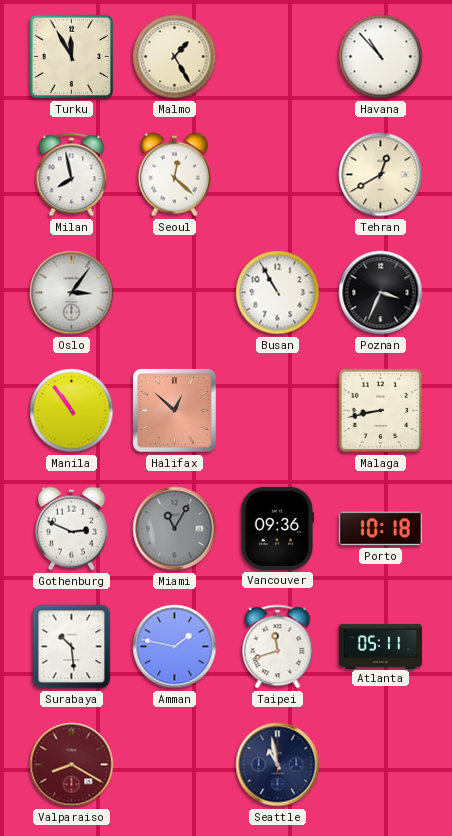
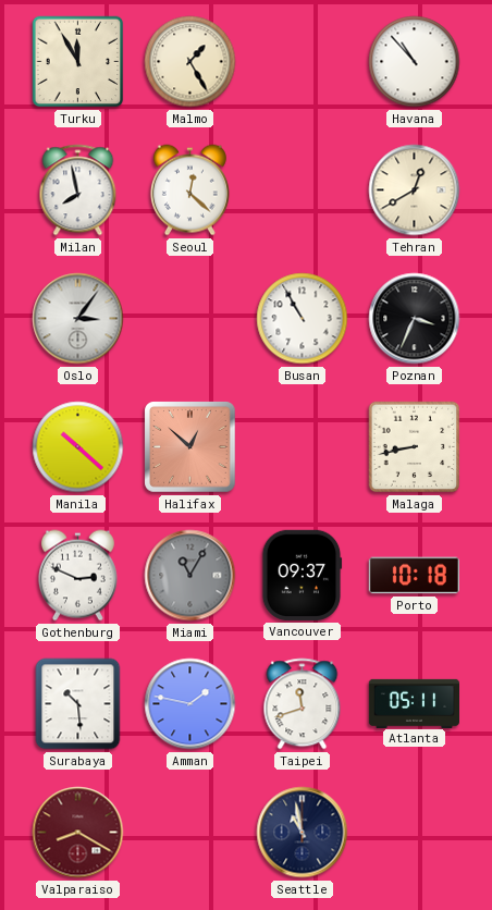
Manila: 10:54 -> 10:22 (78, 447)
Vancouver: 09:36 -> 09:37 (302, 575)
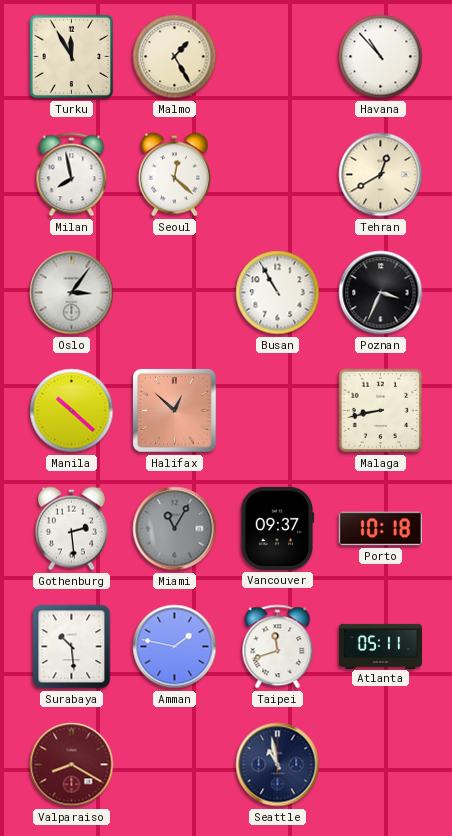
Gothenburg: 2:49 -> 2:29 (71, 529)
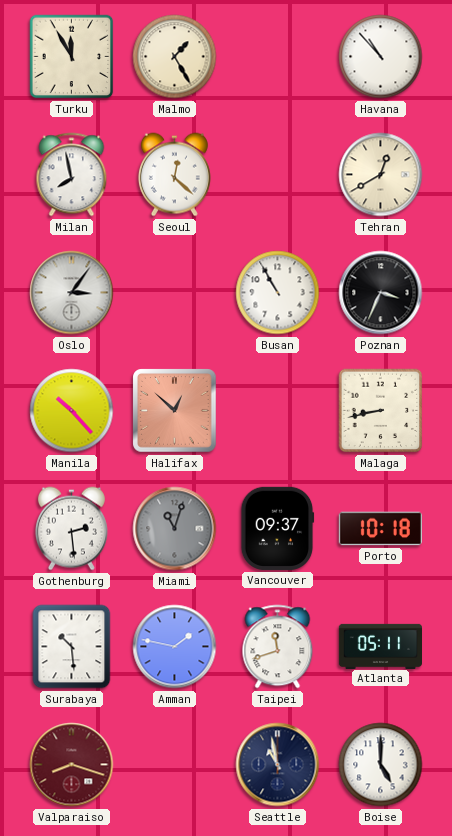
Manila: 10:22 -> 10:23 (72, 411)
Miami: 11:05 -> 11:03 (175, 529)
Valparaiso: 8:20 -> 8:18 (72, 765)
Boise: none -> 5:00 (381, 765)
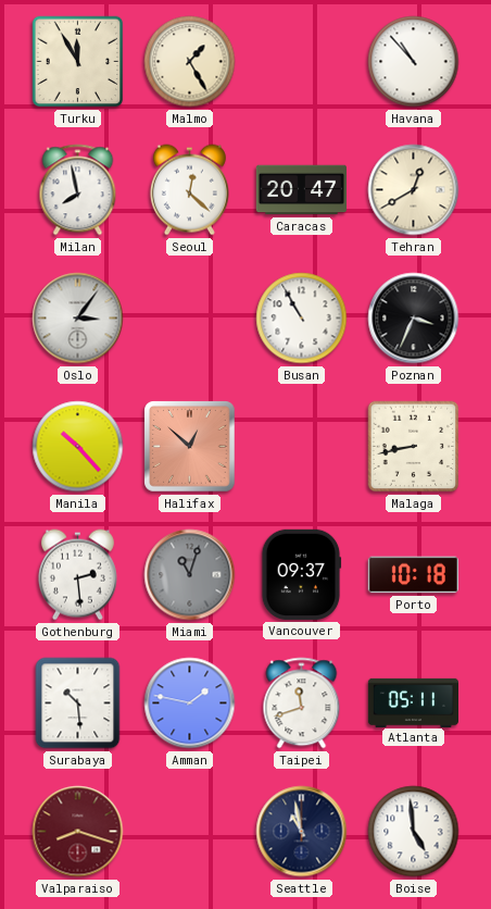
Caracas: none -> 20:47 (301, 190)
Boise: 5:00 -> 4:59 (414, 832)
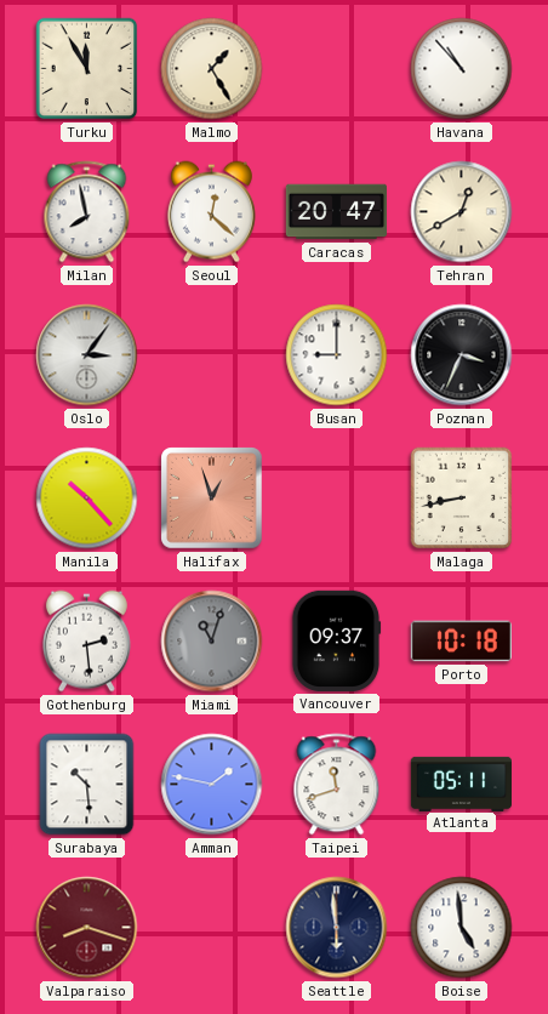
Busan: 10:55 -> 9:00 (337, 355)
Halifax: 12:52 -> 12:57 (212, 499)
Seattle: 10:58 -> 5:59 (337, 928)
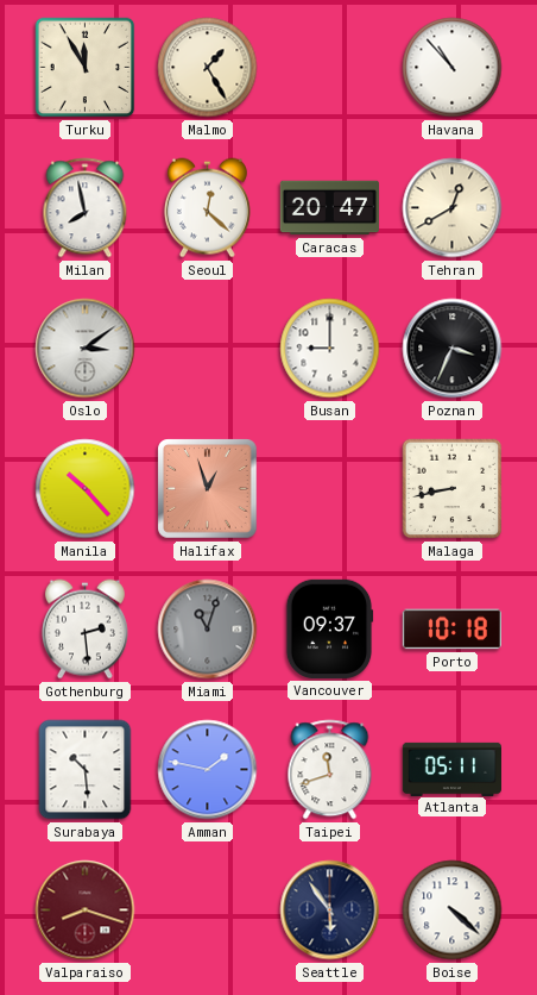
Oslo: 3:06 -> 3:09 (86, 349)
Seattle: 5:59 -> 5:54 (330, 910)
Boise: 4:59 -> 4:22 (453, 910)
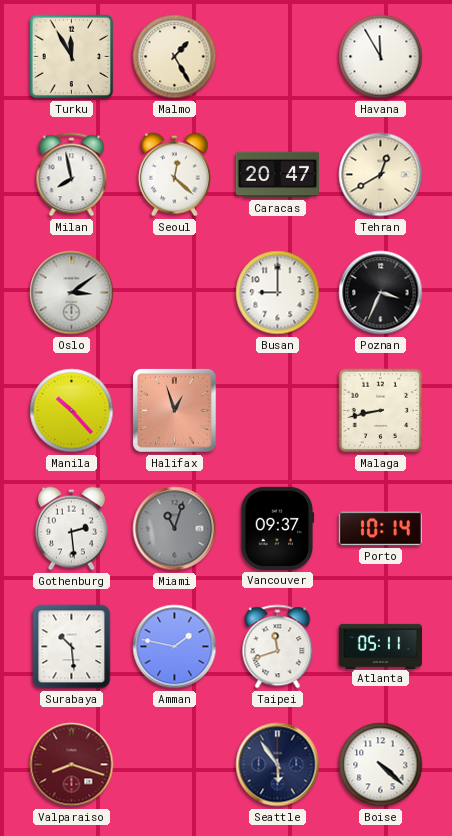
Havana: 10:53 -> 11:55 (381, 57)
Porto: 10:18 -> 10:14 (380, 529)
